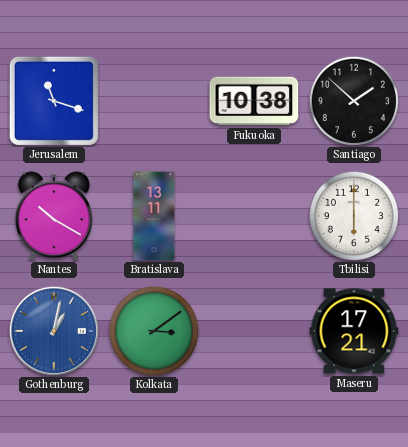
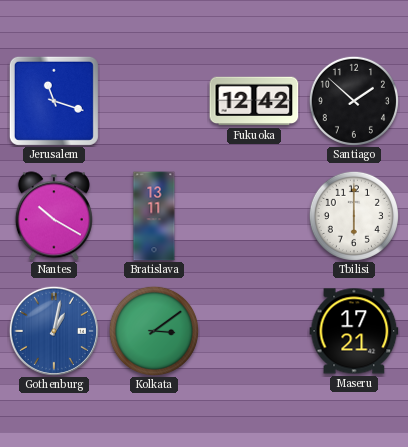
Fukuoka: 10:38 -> 12:42 (254, 101)
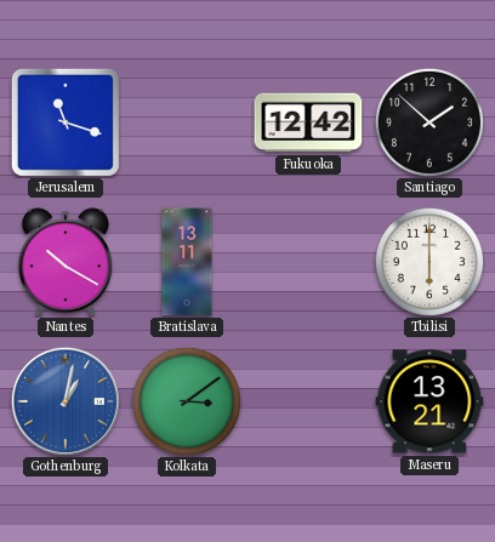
Maseru: 17:21 -> 13:21 (429, 401)
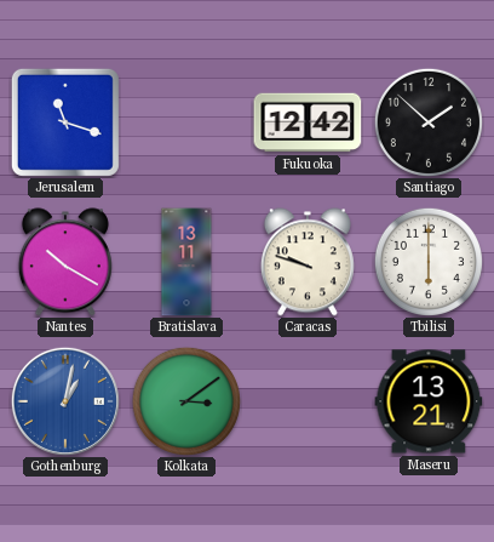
Caracas: none -> 9:48 (308, 262)
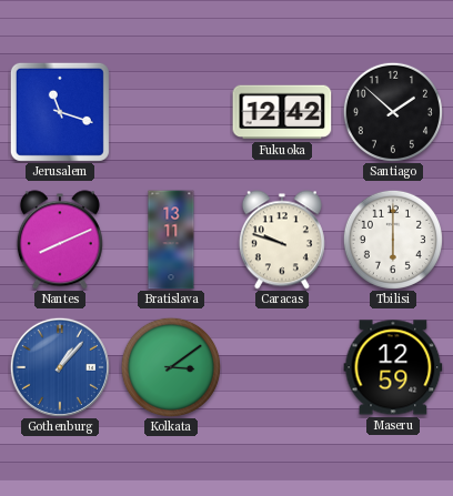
Nantes: 10:20 -> 8:11 (60, 240)
Gothenburg: 1:02 -> 1:07 (60, 367)
Maseru: 13:21 -> 12:59 (393, 367)
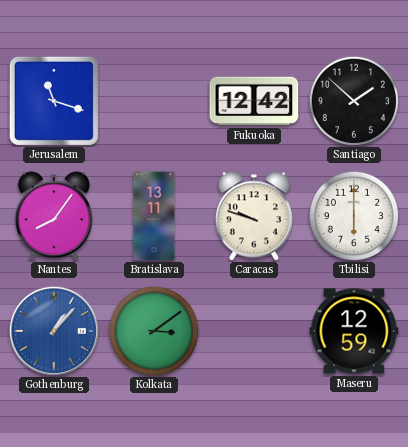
Nantes: 8:11 -> 8:06 (54, 216)
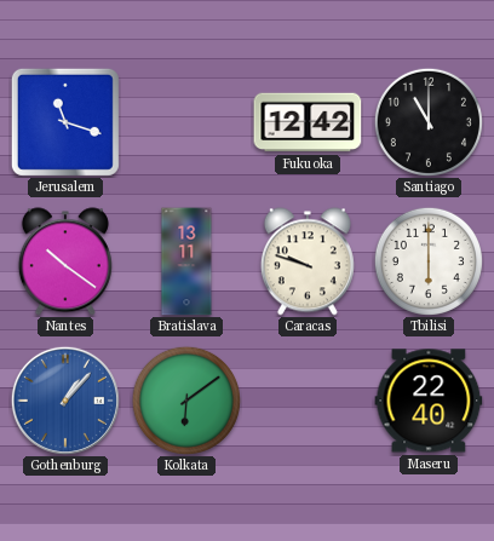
Santiago: 1:52 -> 11:00 (429, 122)
Nantes: 8:06 -> 10:21 (65, 261)
Kolkata: 3:09 -> 6:09 (186, 401)
Maseru: 12:59 -> 22:40 (429, 401)
